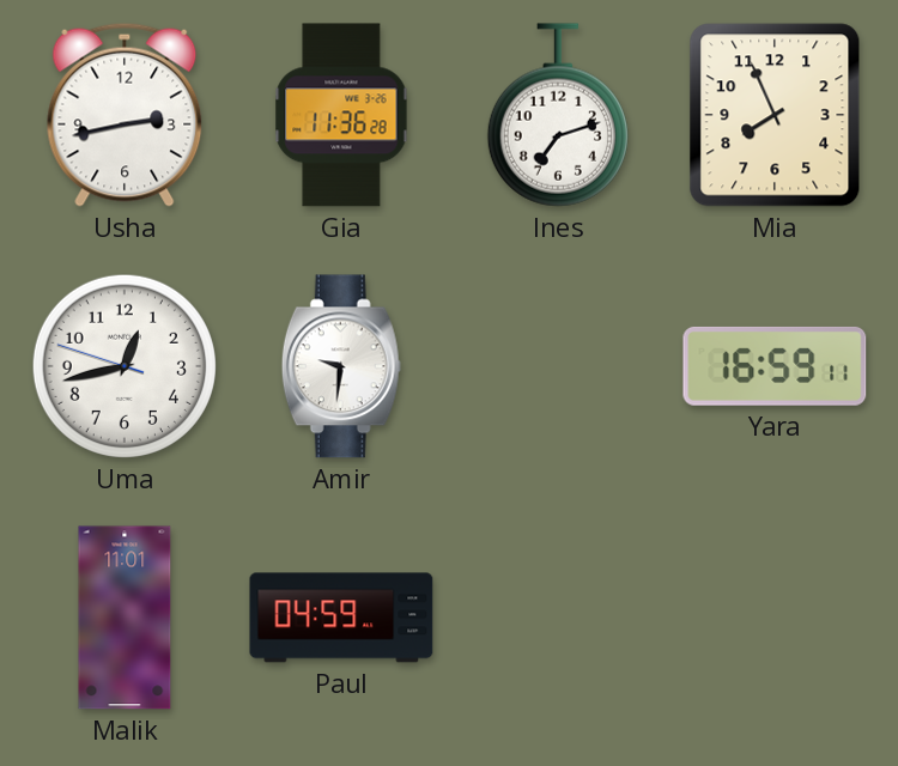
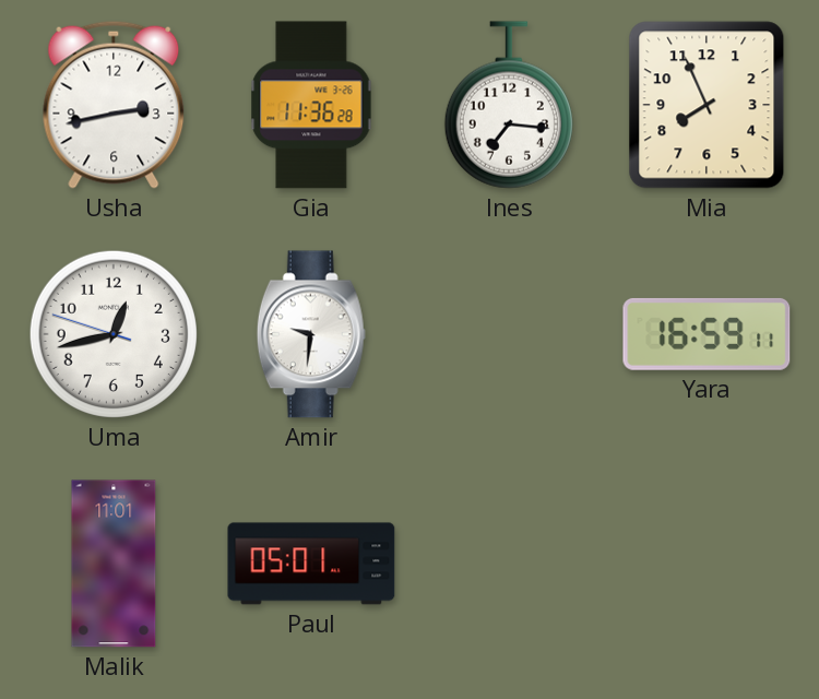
Ines: 7:12 -> 7:16 (509, 105)
Paul: 04:59 -> 05:01 (311, 564)
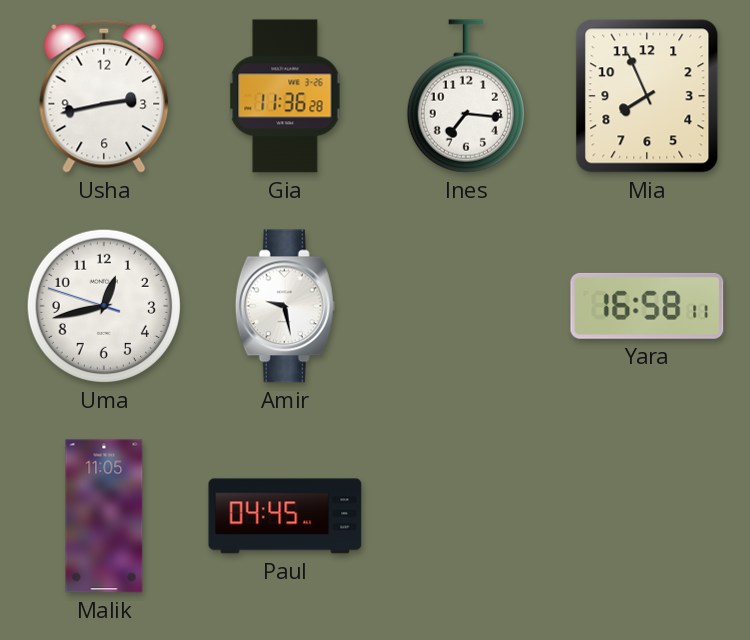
Amir: 9:31 -> 9:28 (285, 306)
Yara: 16:59 -> 16:58 (647, 306)
Malik: 11:01 -> 11:05 (104, 516)
Paul: 05:01 -> 04:45 (285, 516)
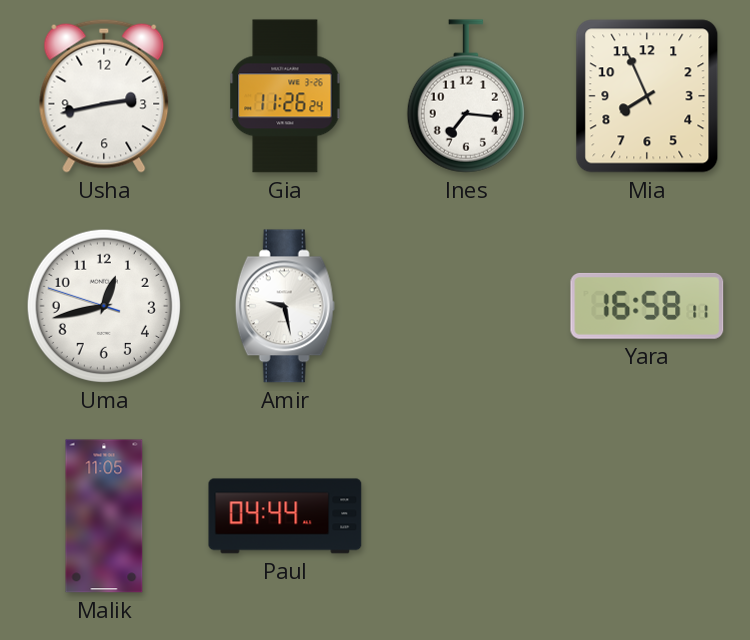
Gia: 11:36 -> 11:26 (285, 96)
Paul: 04:45 -> 04:44 (285, 516)
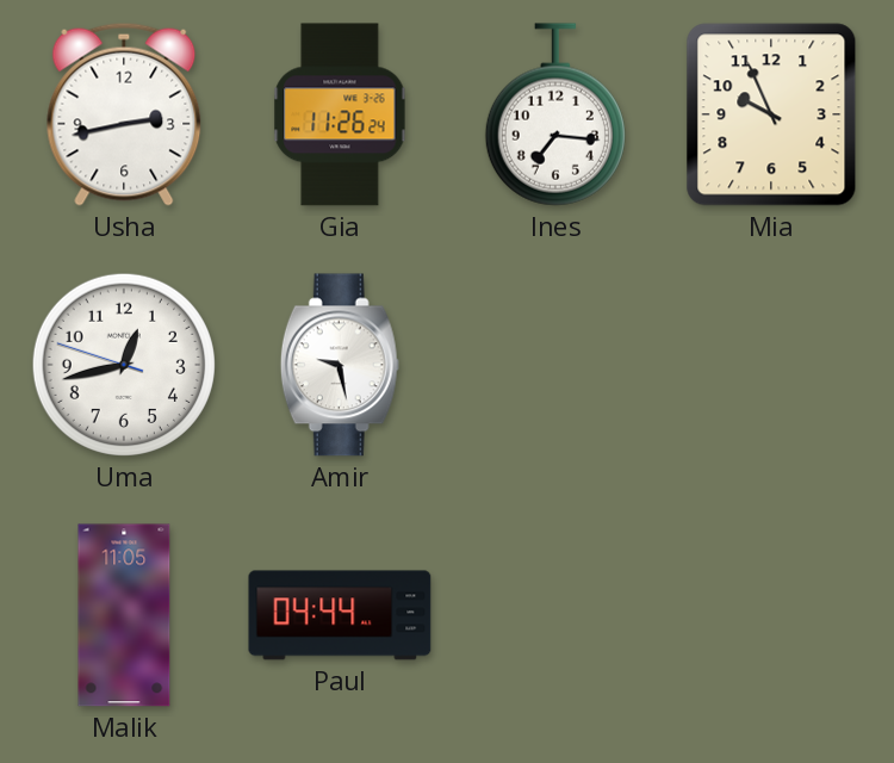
Mia: 7:56 -> 9:56 (771, 114)
Yara: 16:58 -> none (647, 306)
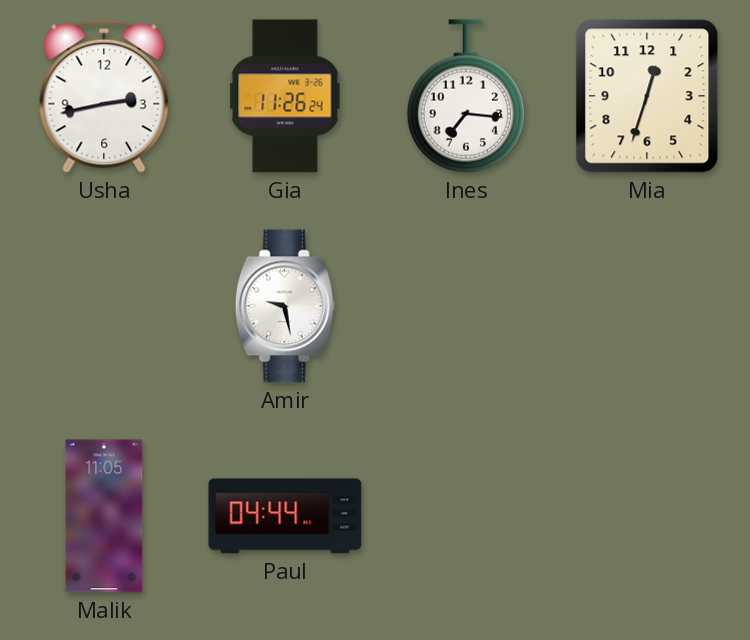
Mia: 9:56 -> 12:33 (647, 96)
Uma: 12:42 -> none (124, 365)
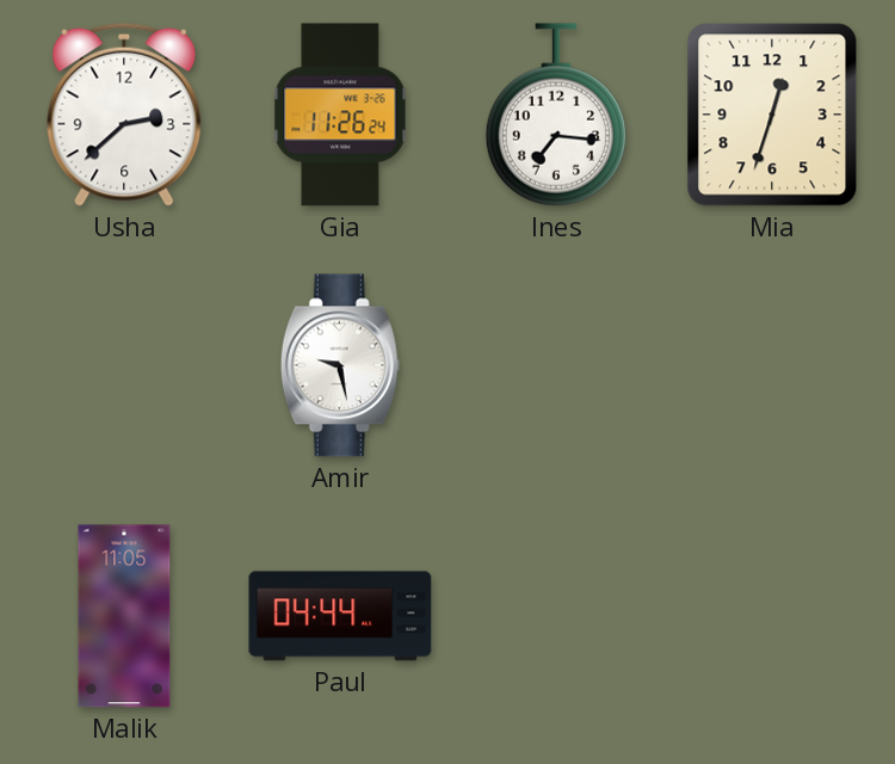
Usha: 2:43 -> 2:38 (124, 115)
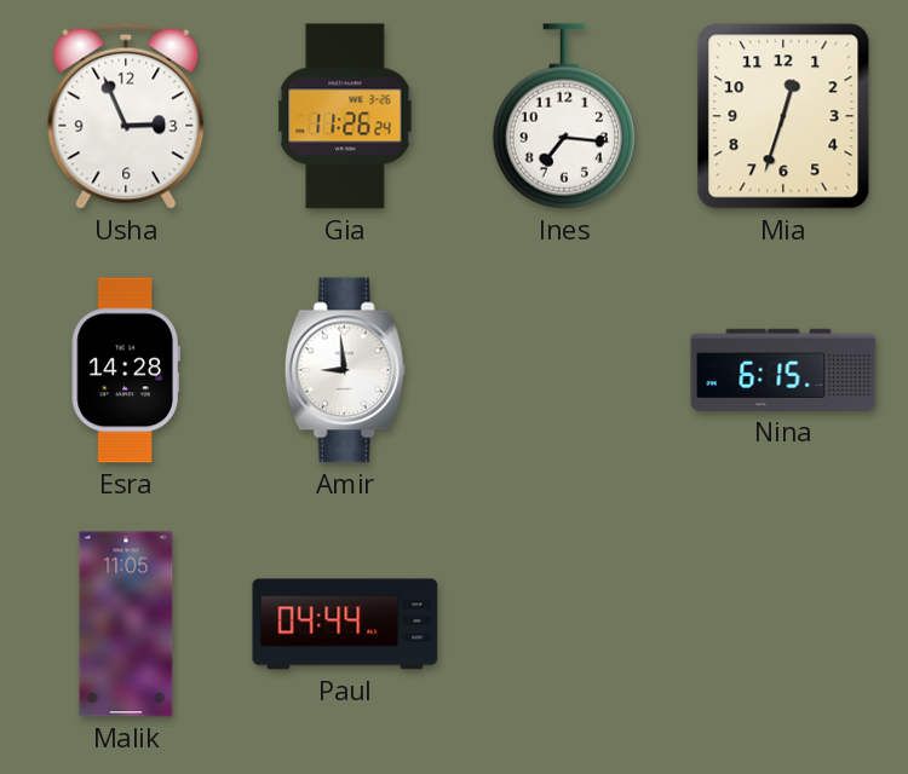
Usha: 2:38 -> 2:56 (126, 116)
Esra: none -> 14:28 (126, 370)
Amir: 9:28 -> 8:59 (345, 370)
Nina: none -> 6:15 (783, 370)
